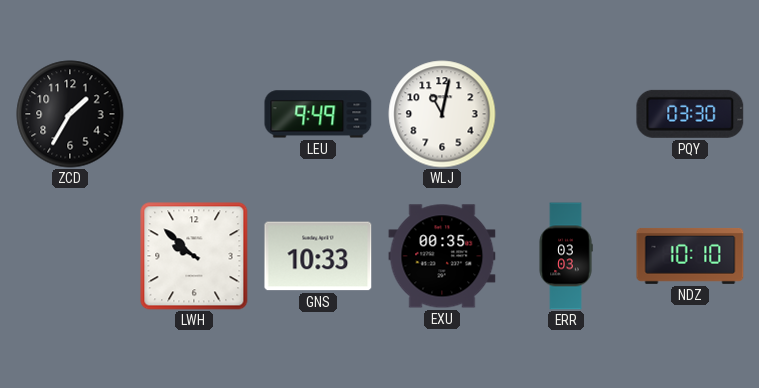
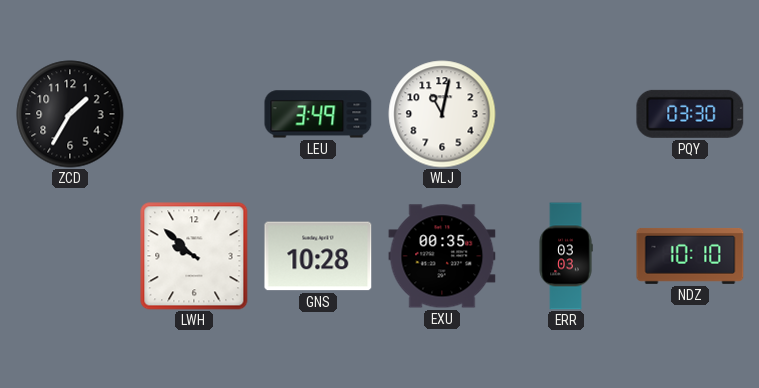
LEU: 9:49 -> 3:49 (318, 114)
GNS: 10:33 -> 10:28 (318, 256)
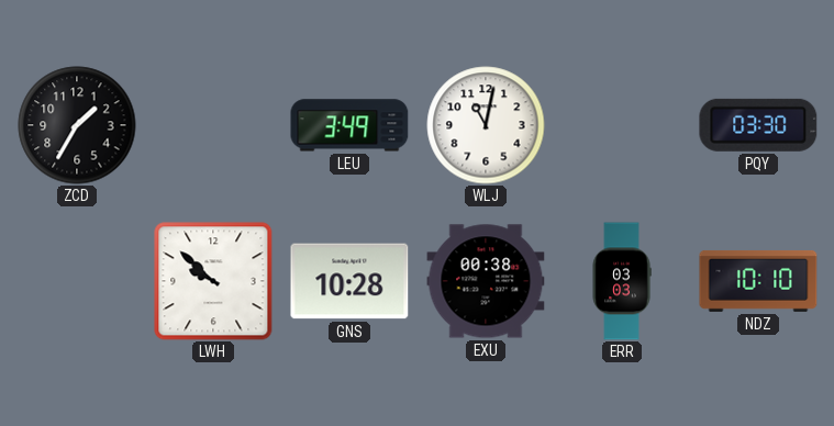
EXU: 00:35 -> 00:38 (486, 281)
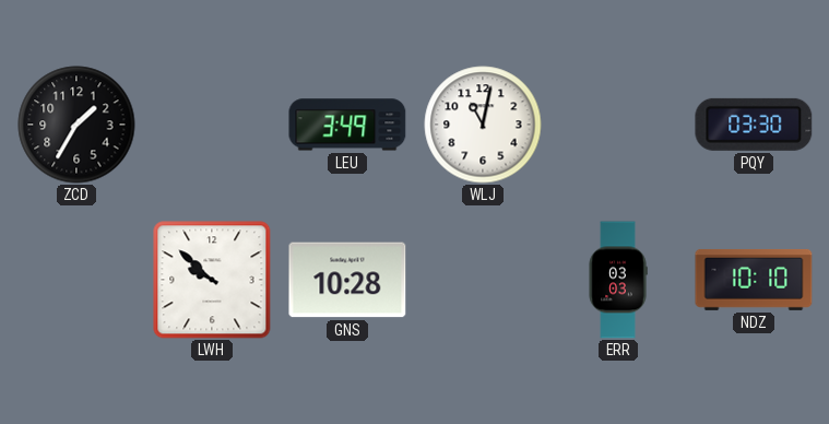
EXU: 00:38 -> none (486, 281)
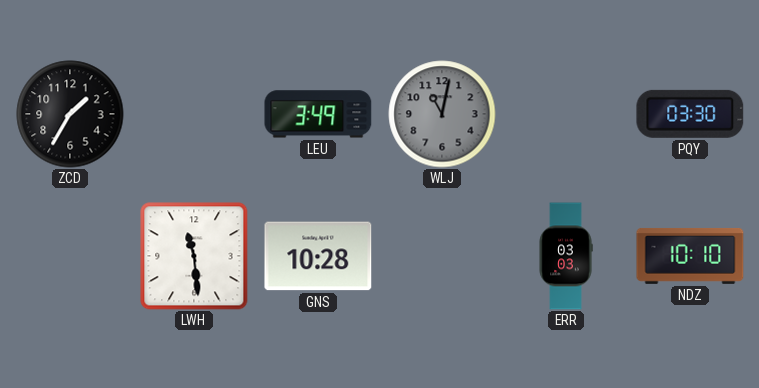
WLJ dial: white -> grey (442, 114)
LWH: 9:52 -> 11:29 (194, 256)
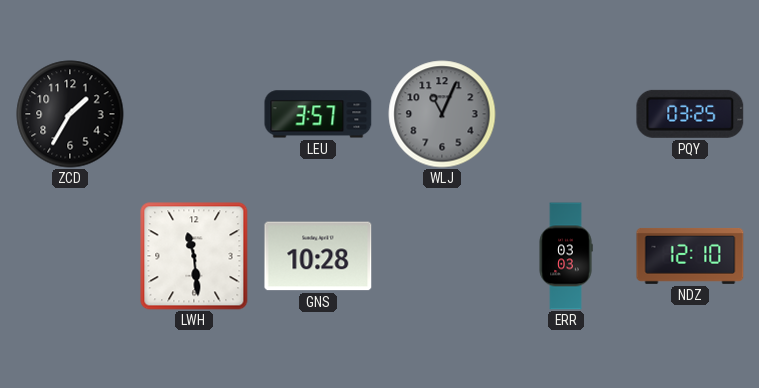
LEU: 3:49 -> 3:57 (318, 114)
WLJ: 11:02 -> 11:04 (442, 114)
PQY: 03:30 -> 03:25 (690, 114)
NDZ: 10:10 -> 12:10 (690, 256)
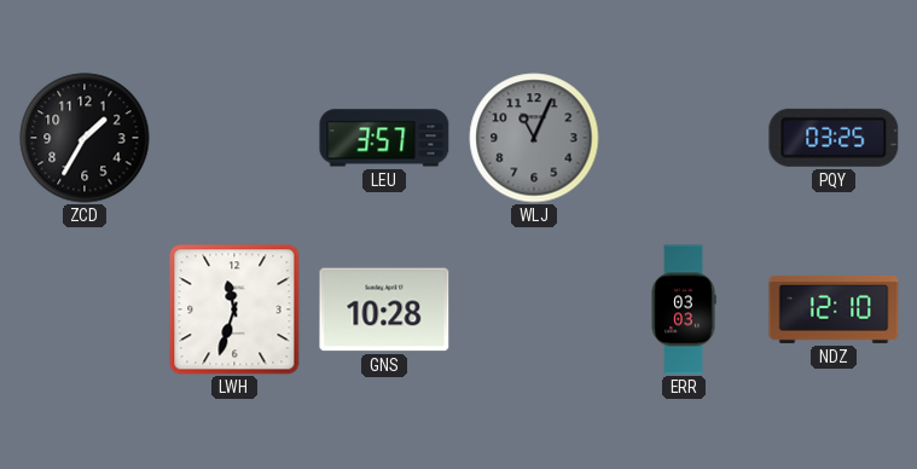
LWH: 11:29 -> 11:33 (234, 309)
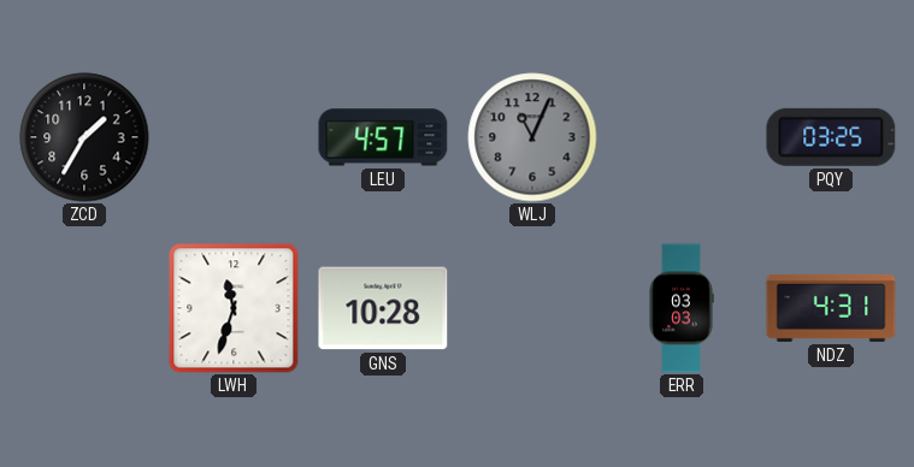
LEU: 3:57 -> 4:57 (383, 137)
NDZ: 12:10 -> 4:31 (831, 308)
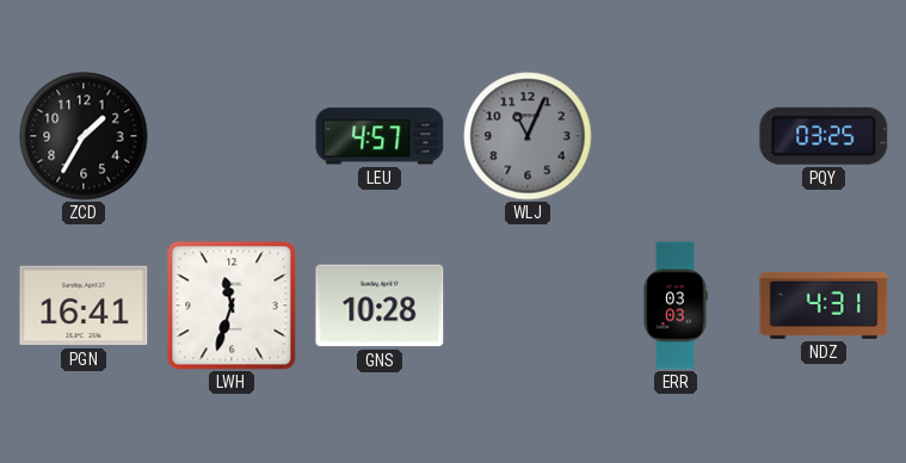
PGN: none -> 16:41 (84, 305)
